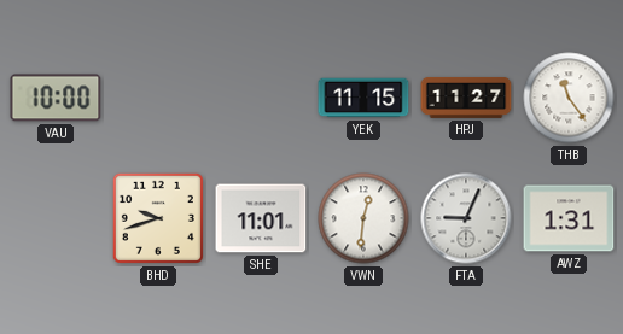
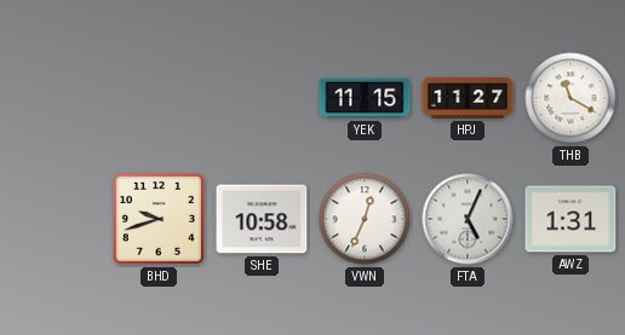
VAU: 10:00 -> none (56, 98)
THB: 11:24 -> 11:20 (570, 98)
SHE: 11:01 -> 10:58 (262, 219)
VWN: 12:31 -> 12:34 (365, 219)
FTA: 9:04 -> 5:04 (468, 219)
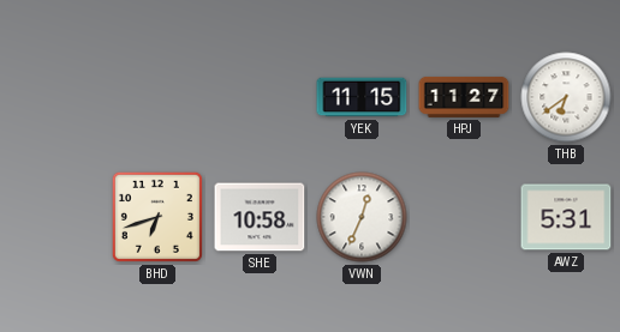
THB: 11:20 -> 6:39 (566, 97)
BHD: 9:42 -> 6:42 (157, 217)
FTA: 5:04 -> none (468, 219)
AWZ: 1:31 -> 5:31 (566, 217)
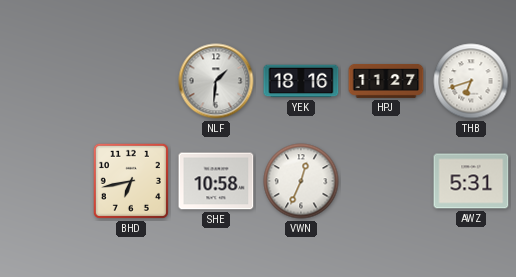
NLF: none -> 1:31 (216, 81)
YEK: 11:15 -> 18:16 (301, 81)
THB: 6:39 -> 6:42 (471, 81)
BHD: 6:42 -> 6:43 (131, 181)
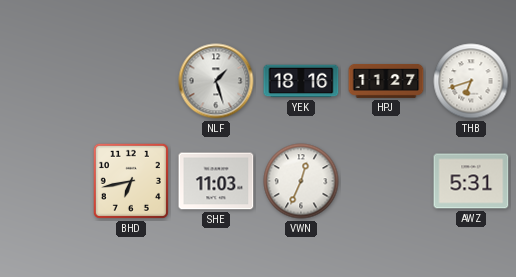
NLF: 1:31 -> 1:27 (216, 81)
SHE: 10:58 -> 11:03 (216, 181)
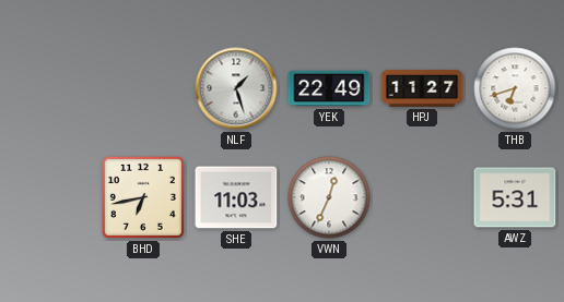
YEK: 18:16 -> 22:49 (329, 88)
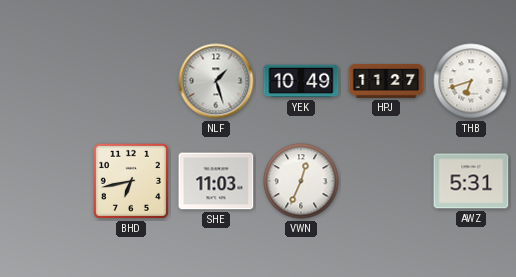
YEK: 22:49 -> 10:49 (301, 81)
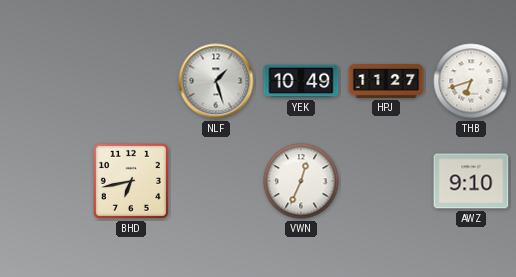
SHE: 11:03 -> none (216, 181)
AWZ: 5:31 -> 9:10 (471, 181)
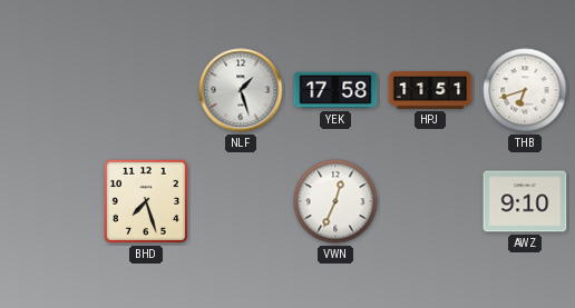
YEK: 10:49 -> 17:58 (335, 90)
HPJ: 11:27 -> 11:51 (430, 90)
BHD: 6:43 -> 7:27 (146, 201)
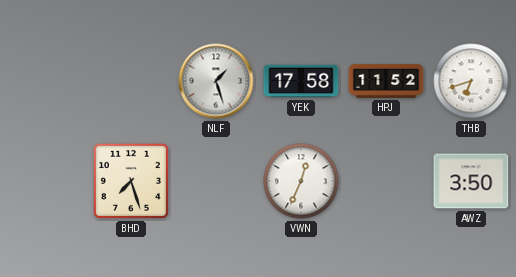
HPJ: 11:51 -> 11:52 (386, 81)
AWZ: 9:10 -> 3:50 (471, 181)
